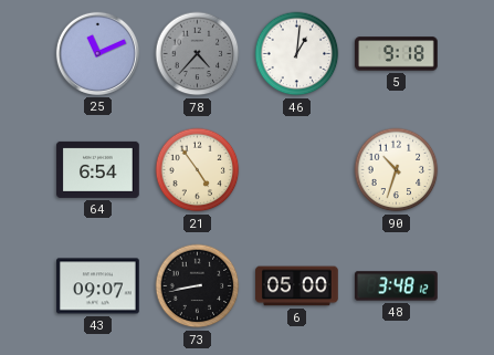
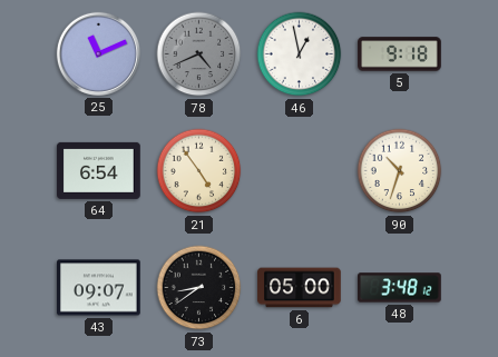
78: 4:37 -> 4:41 (199, 54)
46: 1:01 -> 12:58 (300, 54)
73: 8:43 -> 8:39 (199, 288)
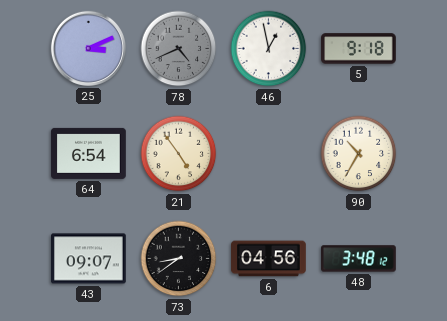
25: 11:11 -> 3:11 (88, 48)
90: 10:33 -> 10:35 (359, 154)
6: 05:00 -> 04:56 (269, 259)
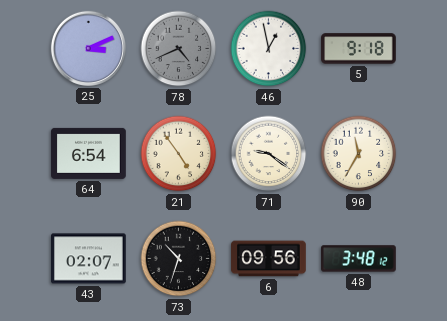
71: none -> 9:21 (269, 154)
90: 10:35 -> 11:35 (359, 154)
43: 09:07 -> 02:07 (89, 259)
73: 8:39 -> 10:33 (179, 259)
6: 04:56 -> 09:56 (269, 259)
